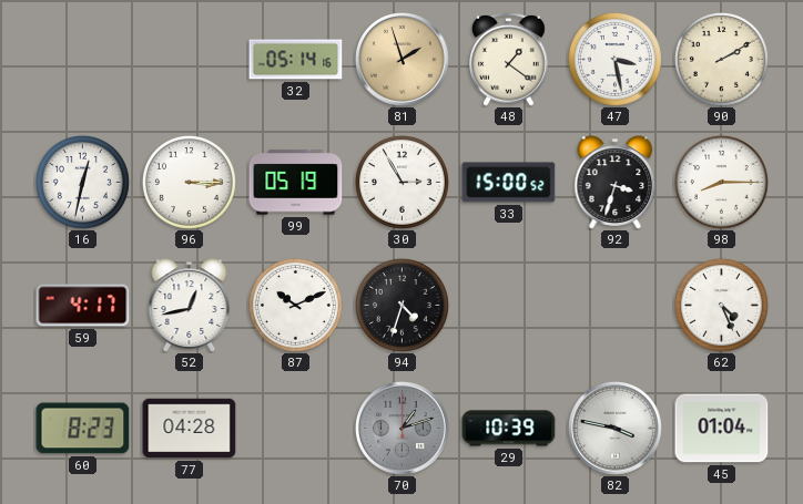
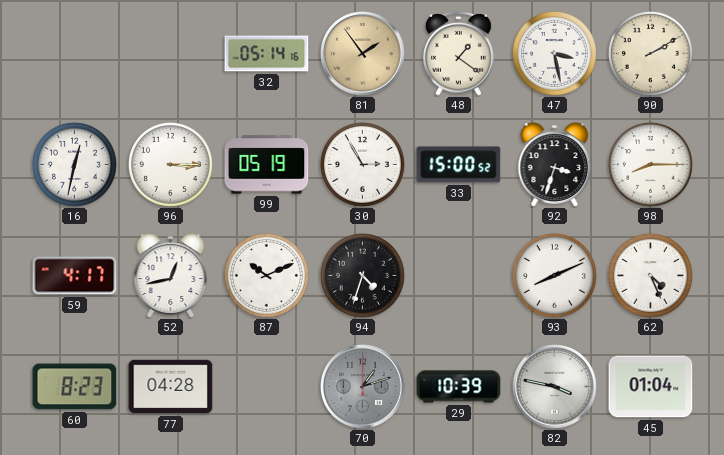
81: 1:57 -> 1:54 (363, 54)
93: none -> 8:11 (554, 275)
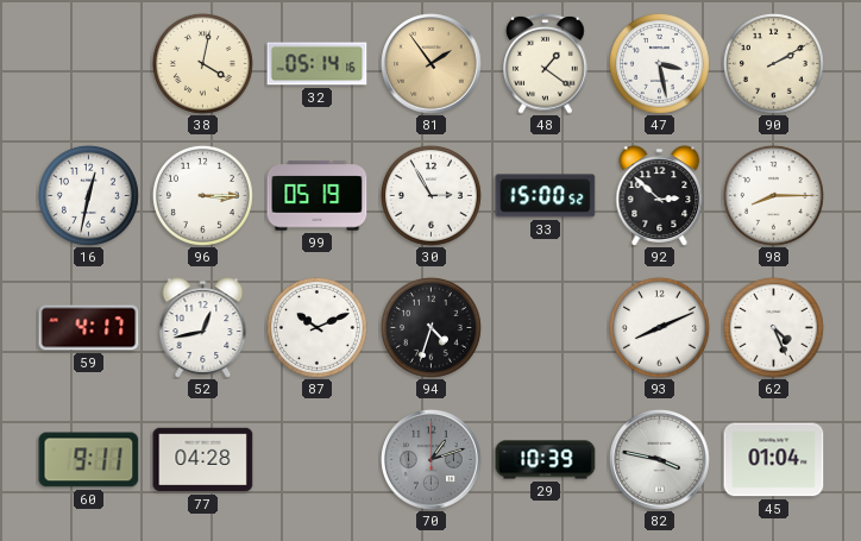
38: none -> 4:02 (202, 63)
92: 3:33 -> 2:52 (660, 196)
60: 8:23 -> 9:11 (89, 460)
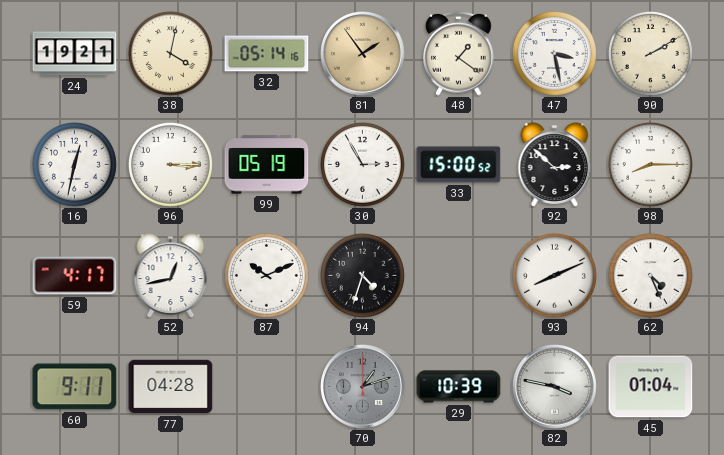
24: none -> 19:21 (75, 54)
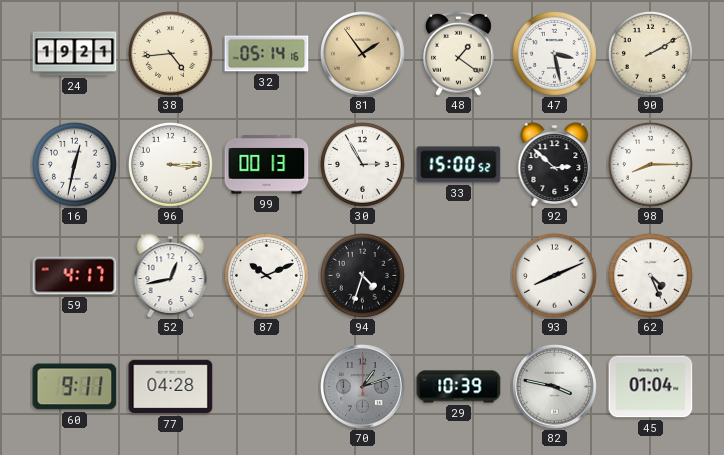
38: 4:02 -> 4:44 (170, 53)
99: 05:19 -> 00:13 (267, 165)
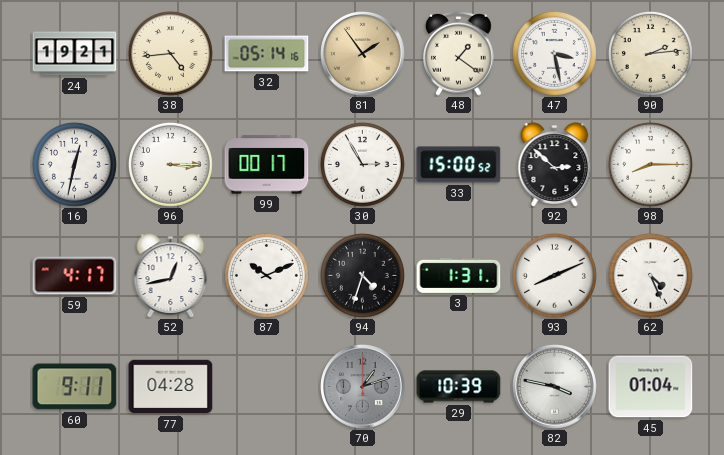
90: 2:10 -> 2:14 (650, 53)
99: 00:13 -> 00:17 (267, 165)
3: none -> 1:31 (459, 275)
